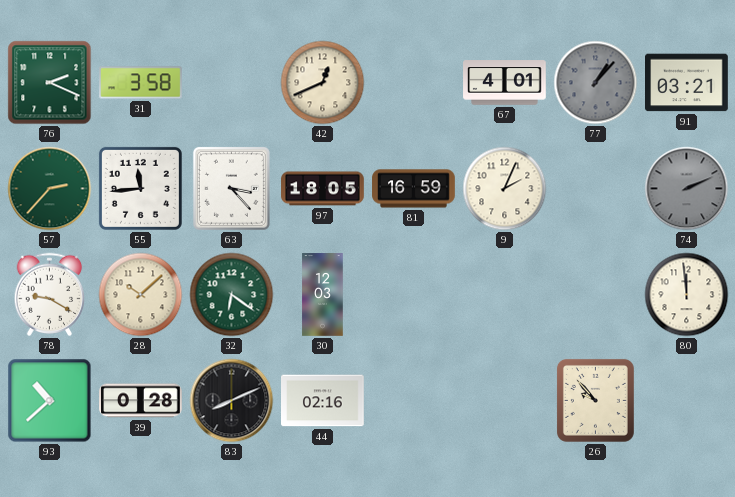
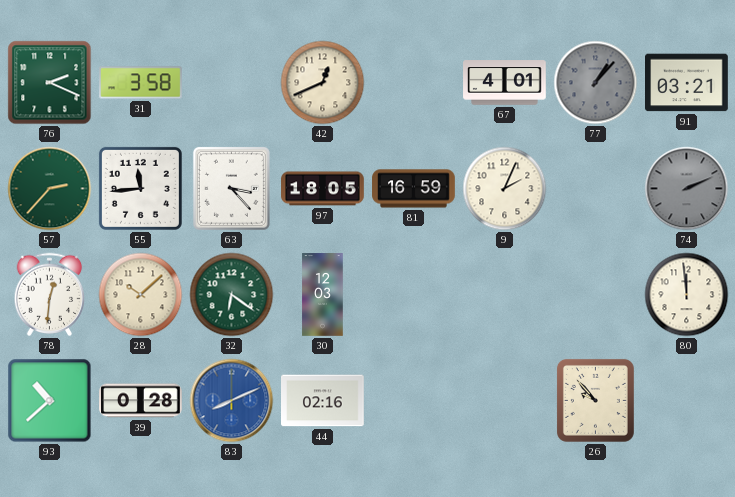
78: 9:20 -> 12:31 (50, 295)
83 dial: black -> blue (232, 401)
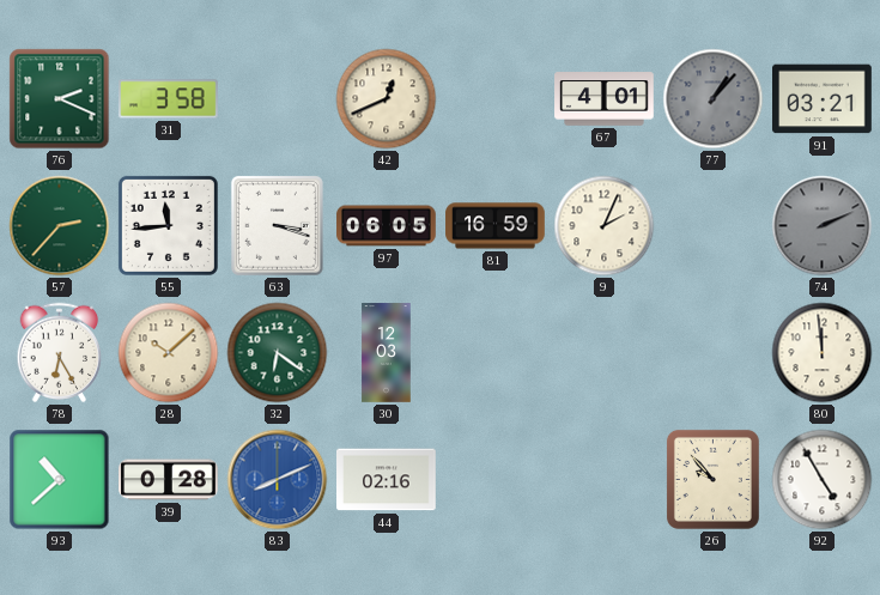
63: 3:23 -> 3:18 (277, 225)
97: 18:05 -> 06:05 (387, 226)
78: 12:31 -> 6:25 (60, 353)
92: none -> 4:55 (823, 480)
